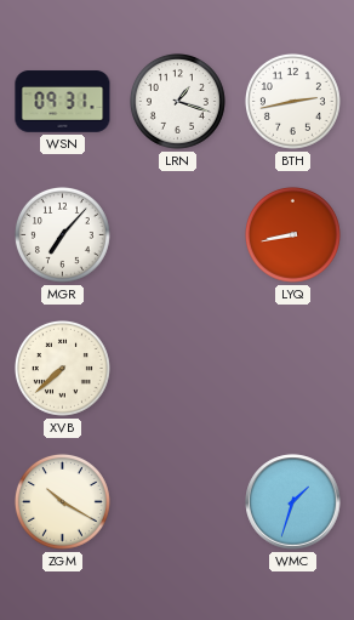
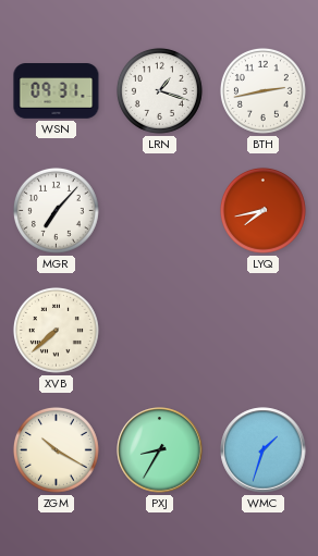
LYQ: 8:43 -> 7:43 (262, 210)
PXJ: none -> 8:35 (160, 450)
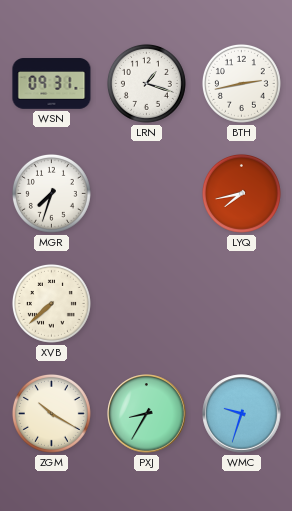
MGR: 7:07 -> 7:33 (51, 193)
WMC: 1:33 -> 9:33 (242, 414)
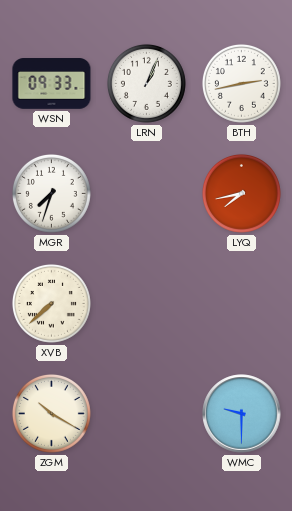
WSN: 09:31 -> 09:33 (52, 84)
LRN: 1:18 -> 1:04 (146, 83)
PXJ: 8:35 -> none (147, 414)
WMC: 9:33 -> 9:30 (242, 414)
